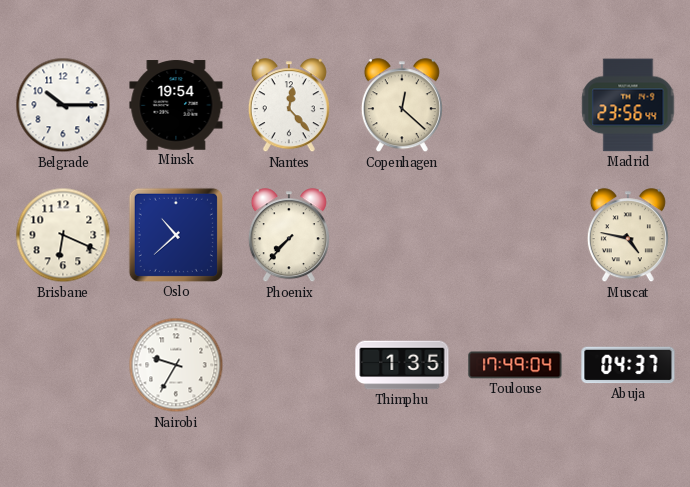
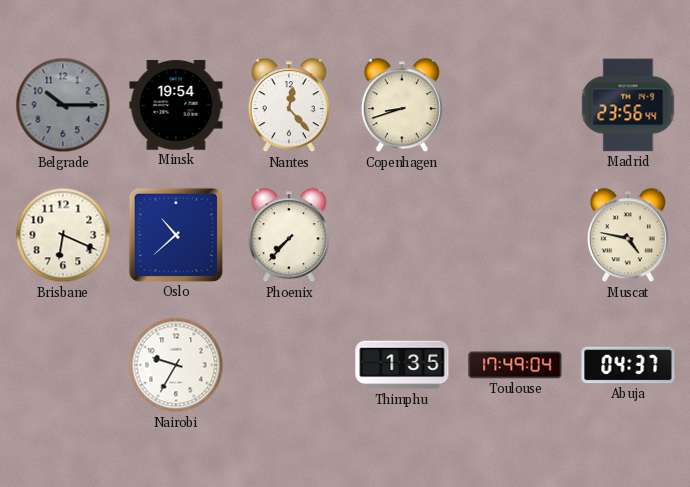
Belgrade dial: white -> grey (63, 105)
Copenhagen: 12:22 -> 8:42 (402, 106)
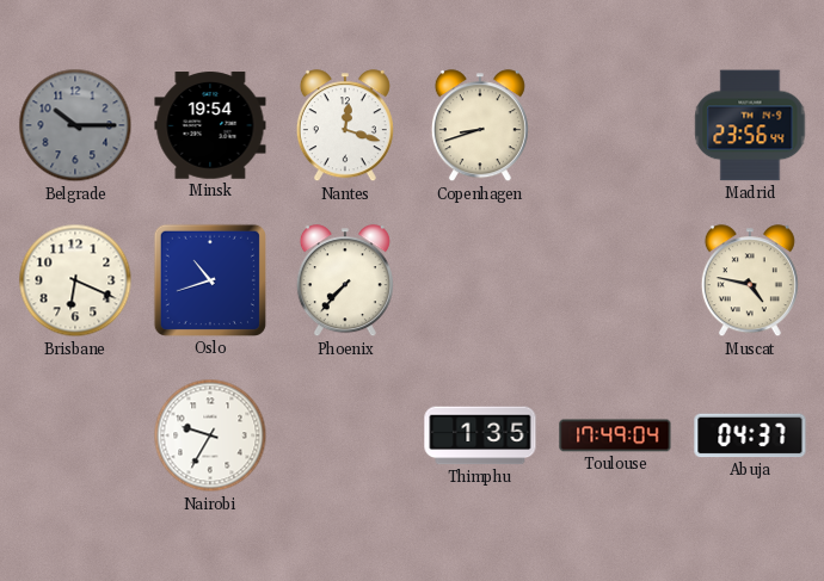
Nantes: 12:23 -> 12:18 (345, 126)
Oslo: 10:38 -> 10:42 (210, 280)
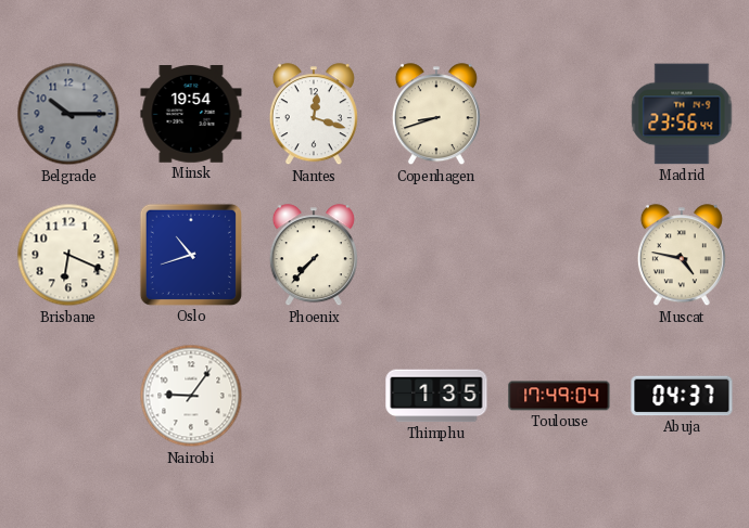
Nairobi: 9:35 -> 9:06 (191, 396)
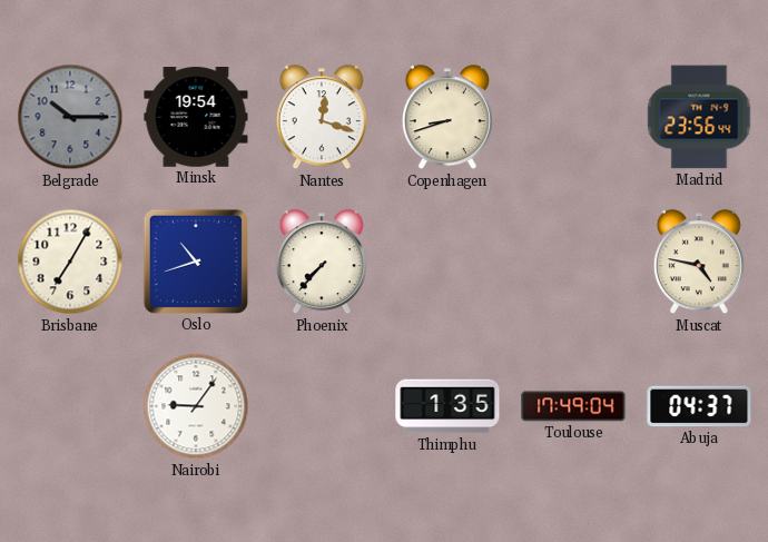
Brisbane: 6:19 -> 7:05 (70, 262)
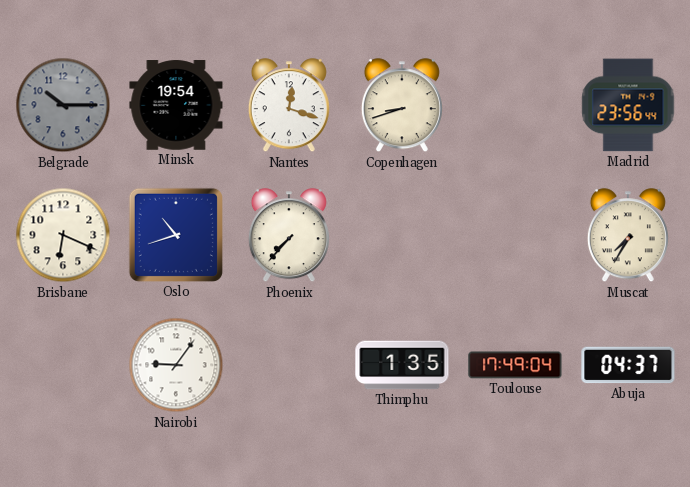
Brisbane: 7:05 -> 6:19 (63, 235)
Muscat: 4:47 -> 7:35 (628, 236)
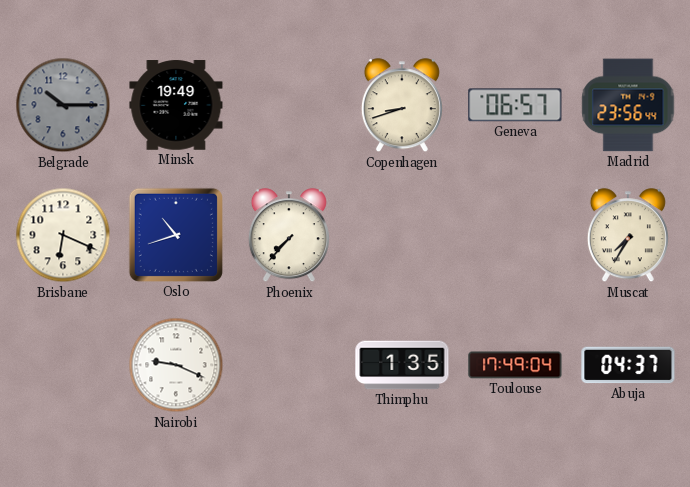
Minsk: 19:54 -> 19:49 (176, 105)
Nantes: 12:18 -> none (289, 106)
Geneva: none -> 06:57 (515, 105)
Nairobi: 9:06 -> 9:19 (176, 365)
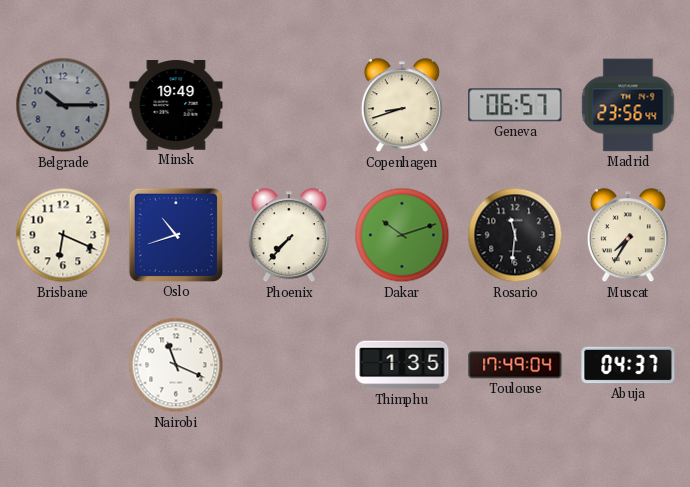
Dakar: none -> 10:12 (402, 235)
Rosario: none -> 11:31 (515, 235)
Nairobi: 9:19 -> 11:19 (176, 365)
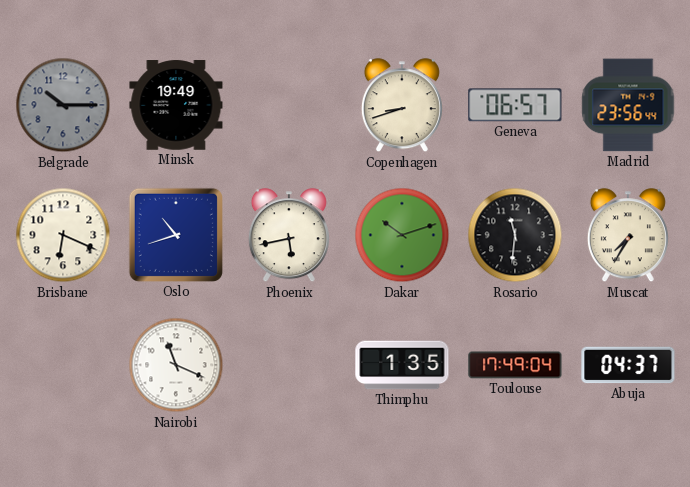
Phoenix: 7:37 -> 5:43 (289, 236)
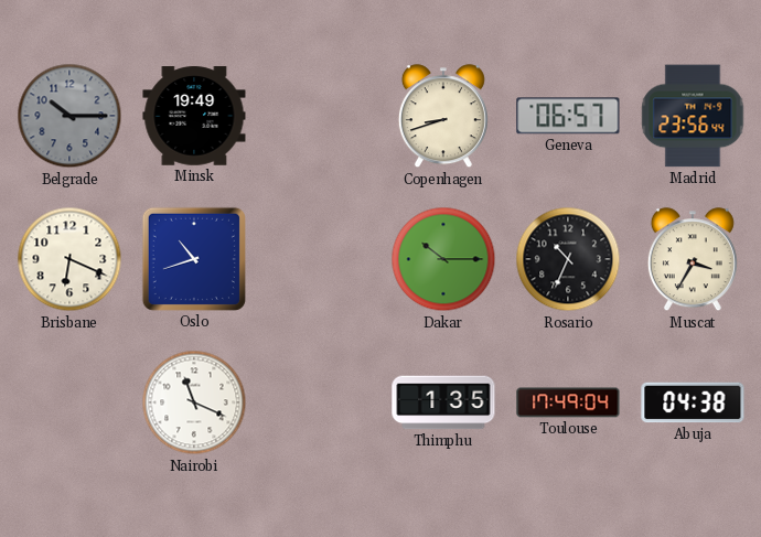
Phoenix: 5:43 -> none (289, 236)
Dakar: 10:12 -> 10:15 (443, 259)
Rosario: 11:31 -> 10:34 (568, 259)
Muscat: 7:35 -> 3:35 (693, 260)
Abuja: 04:37 -> 04:38 (693, 402)
